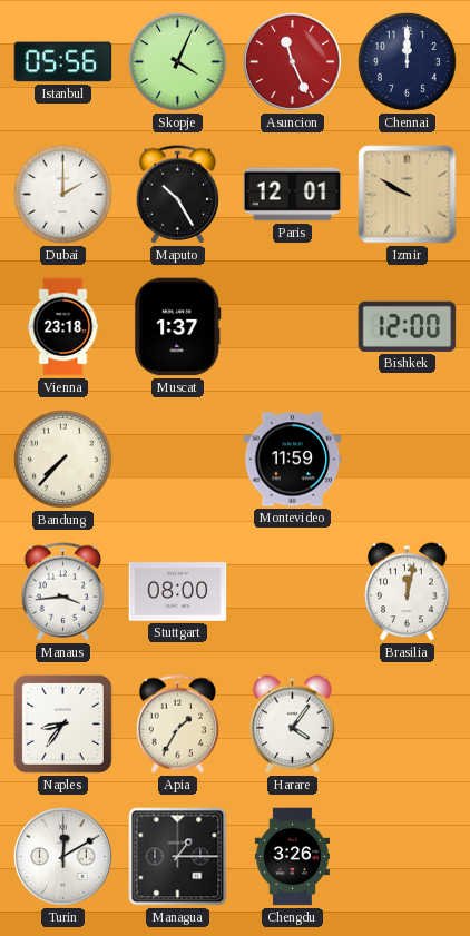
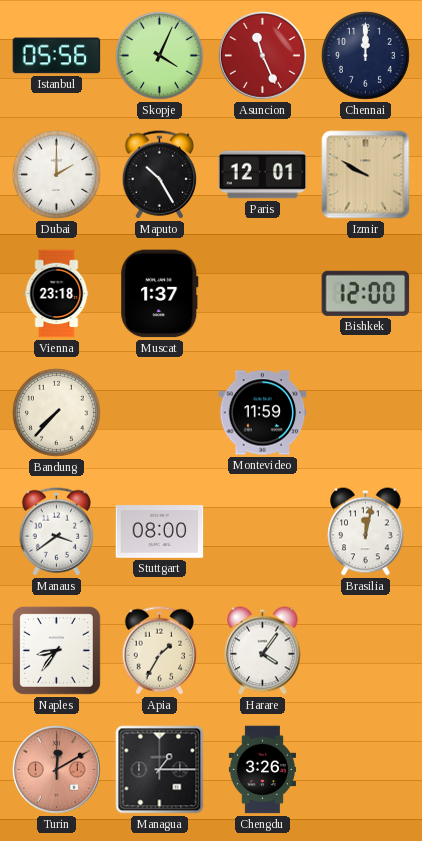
Manaus: 3:44 -> 3:39 (57, 532)
Turin dial: white -> salmon (56, 769)
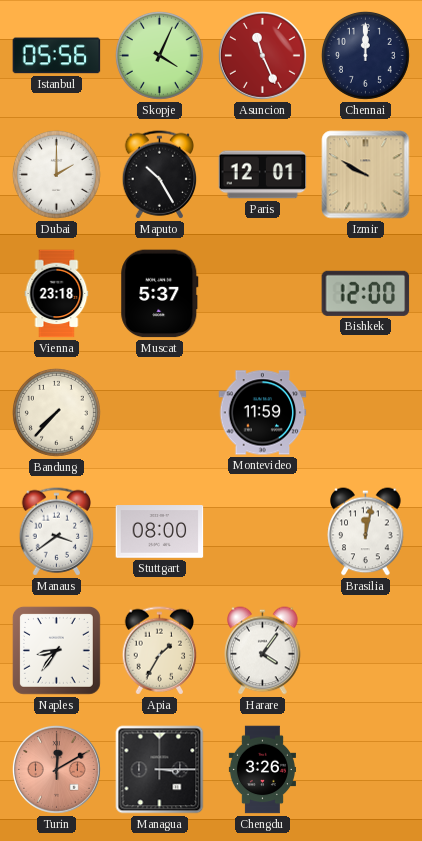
Muscat: 1:37 -> 5:37 (160, 294)
Managua: 1:15 -> 3:15 (160, 770)
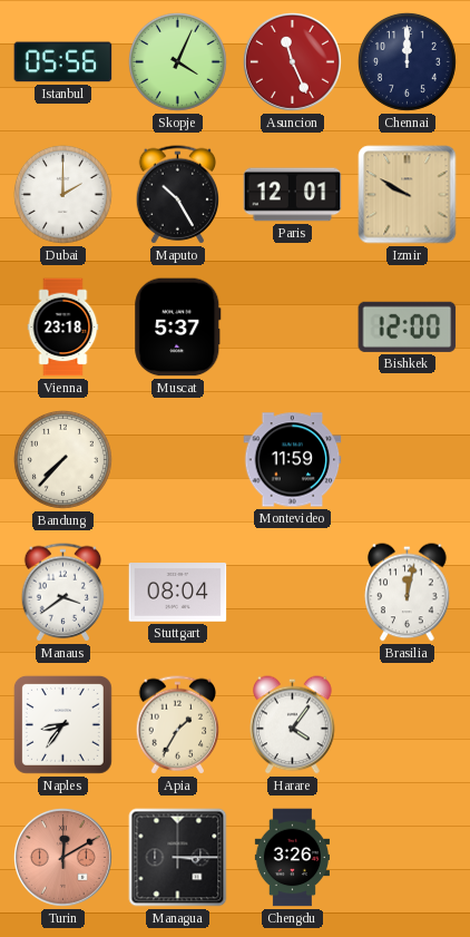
Stuttgart: 08:00 -> 08:04 (178, 593)
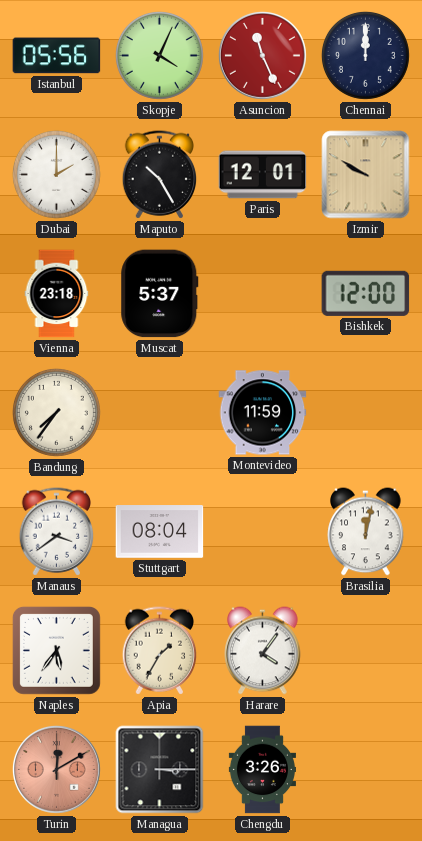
Bandung: 7:37 -> 7:36 (56, 412)
Naples: 8:36 -> 5:36 (56, 650)
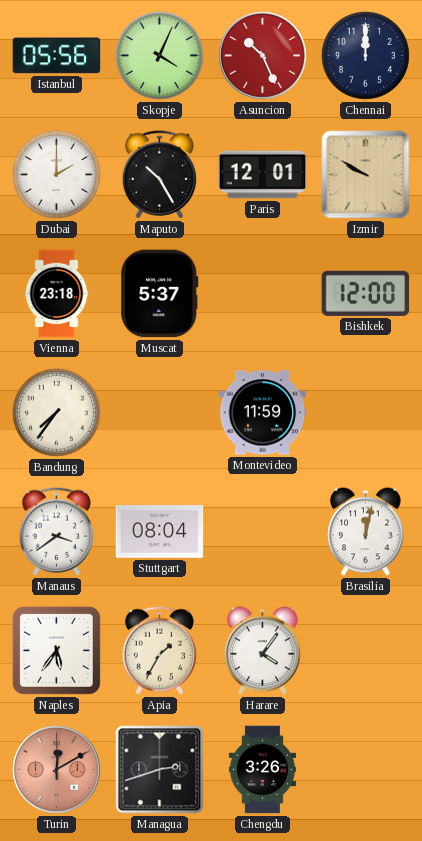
Asuncion: 11:26 -> 10:26 (262, 55)
Managua: 3:15 -> 2:42 (160, 770)
